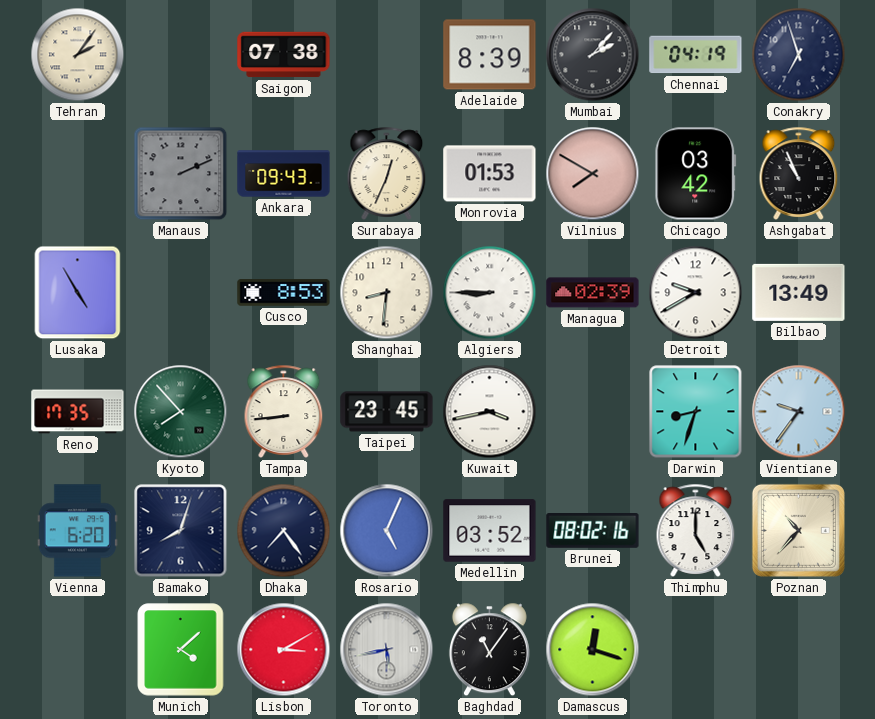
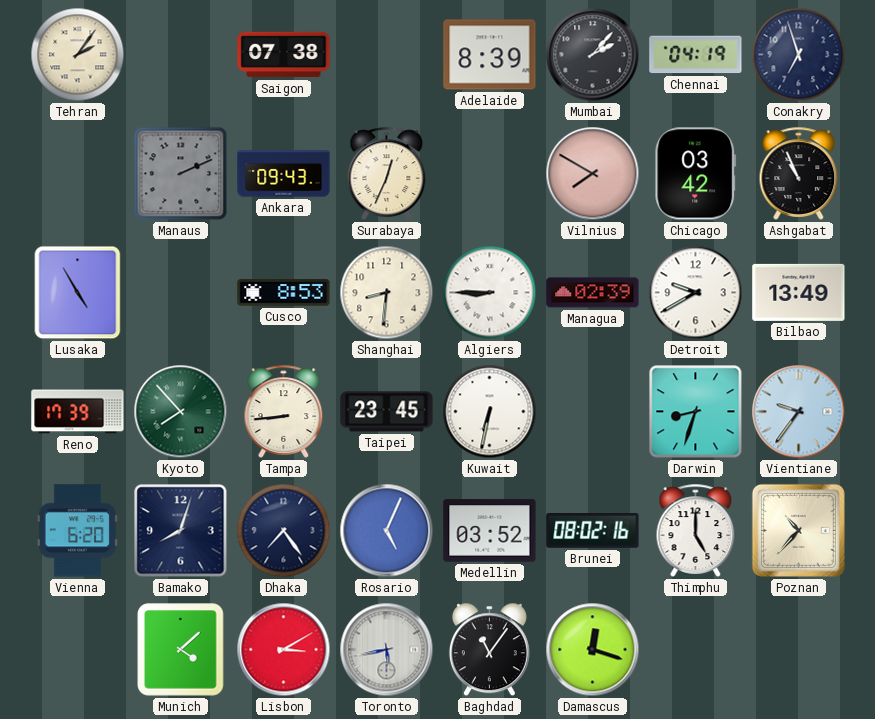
Monrovia: 01:53 -> none (490, 174)
Reno: 17:35 -> 17:39 (78, 412)
Kuwait: 3:43 -> 6:32 (490, 412)
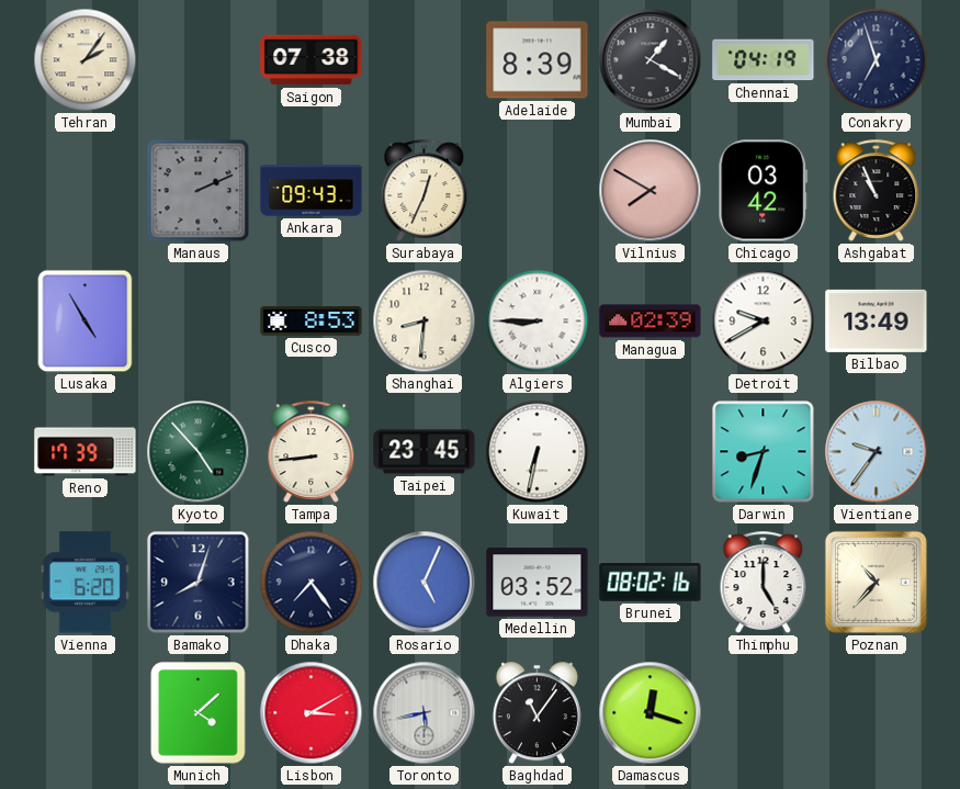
Mumbai: 2:07 -> 1:20 (651, 60)
Kyoto: 7:53 -> 4:53 (199, 452)
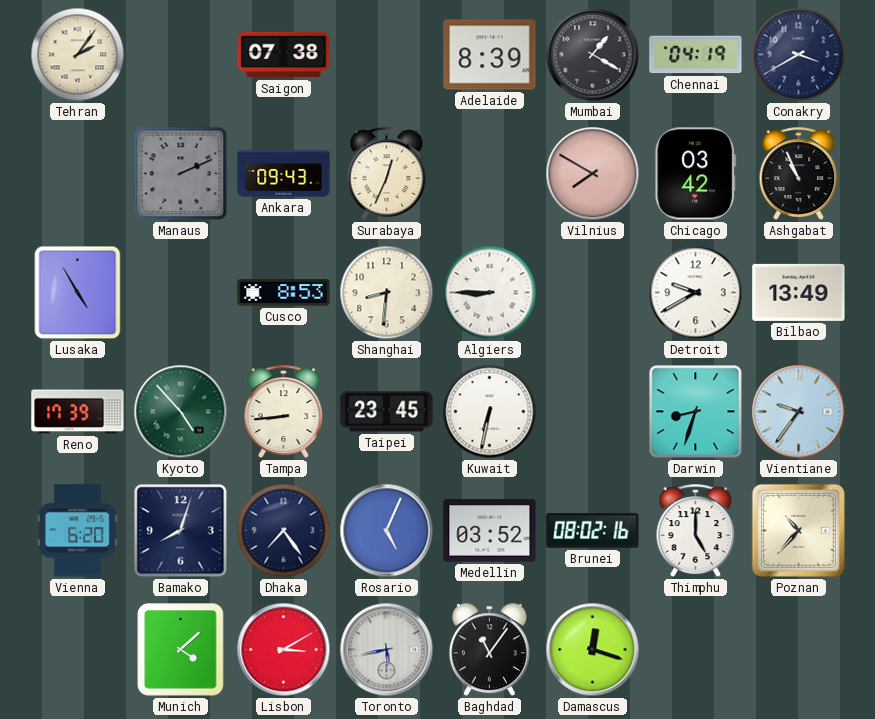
Conakry: 6:57 -> 3:40 (799, 55)
Managua: 02:39 -> none (651, 322)
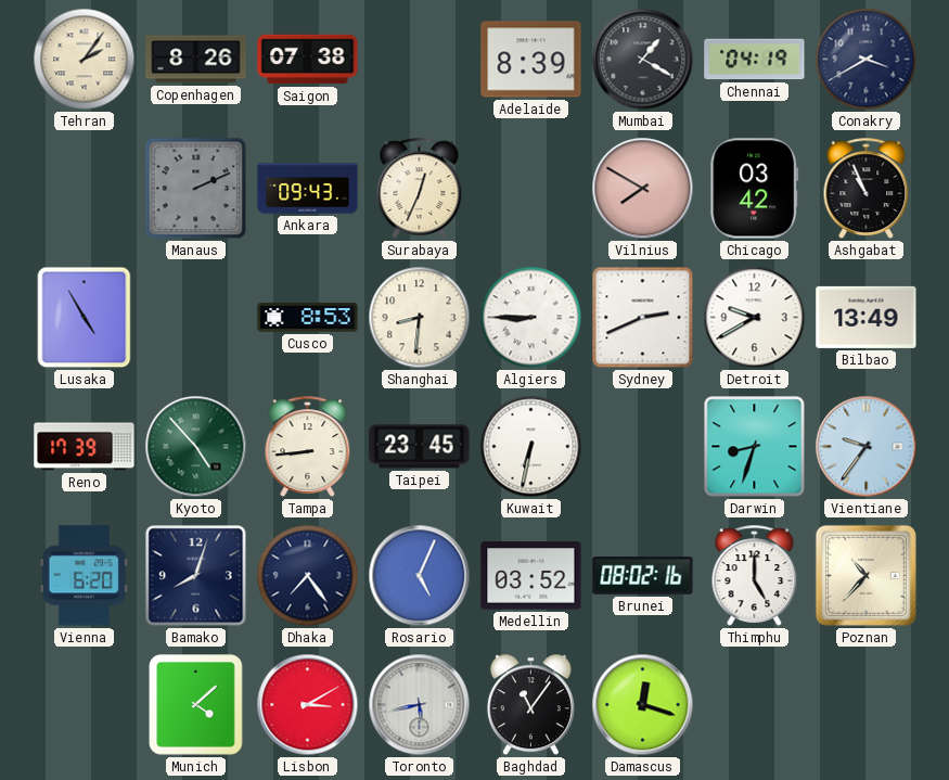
Copenhagen: none -> 8:26 (196, 60)
Sydney: none -> 2:41 (643, 318)
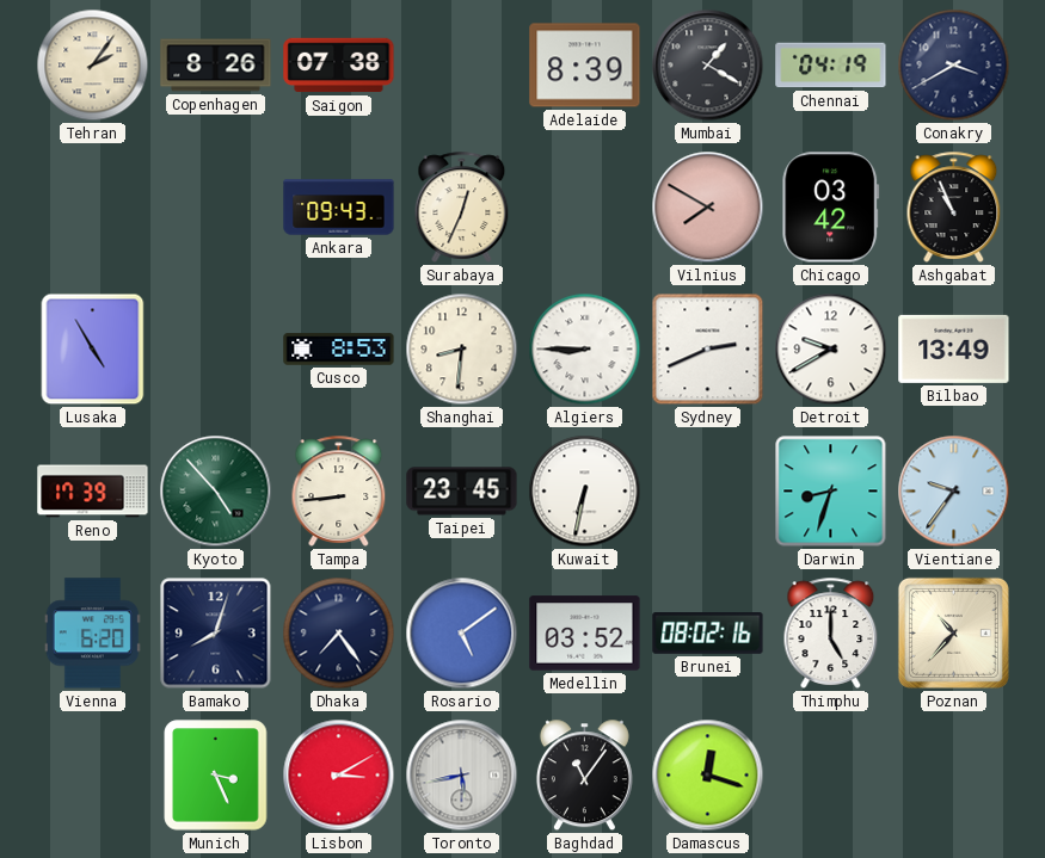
Manaus: 2:11 -> none (196, 189)
Rosario: 5:04 -> 5:09 (462, 634)
Munich: 4:08 -> 3:26 (216, 776)
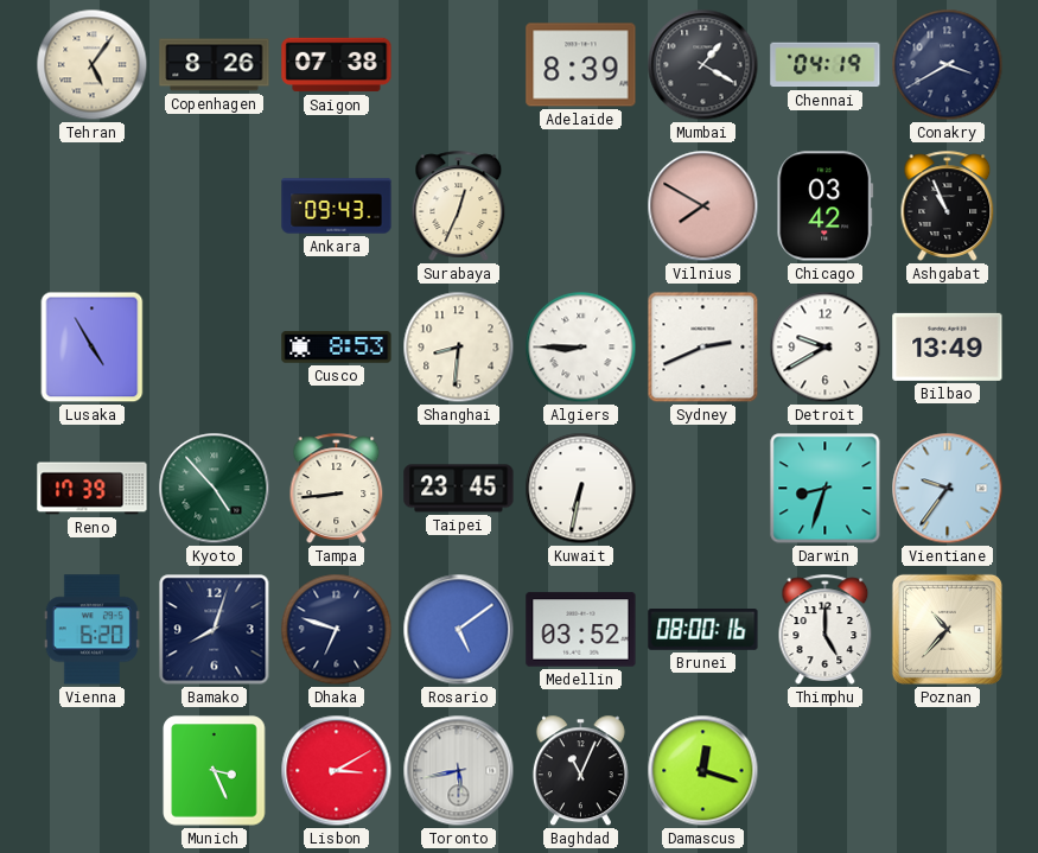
Tehran: 2:06 -> 5:06 (93, 65)
Dhaka: 7:24 -> 6:48 (337, 630)
Brunei: 08:02 -> 08:00 (703, 630)
Baghdad: 11:06 -> 11:04 (580, 771)
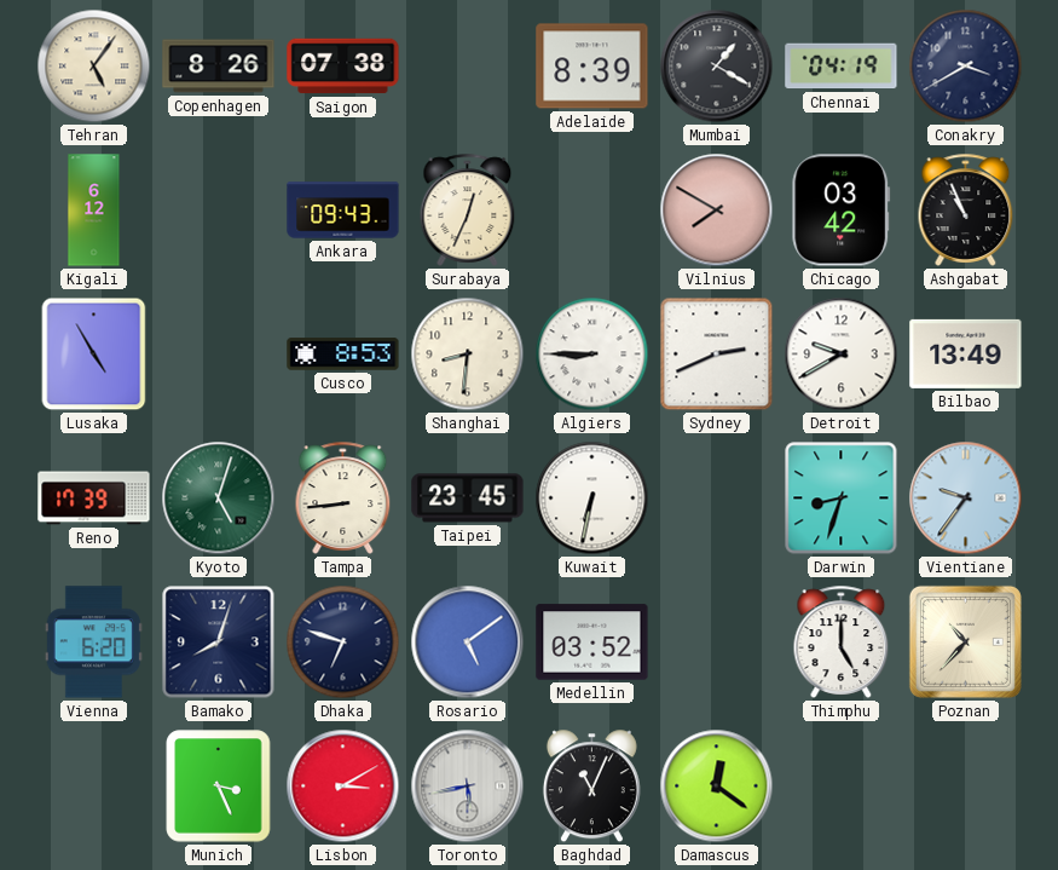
Kigali: none -> 6:12 (94, 211)
Kyoto: 4:53 -> 5:03 (219, 499)
Brunei: 08:00 -> none (703, 630)
Damascus: 12:18 -> 12:21 (717, 787)
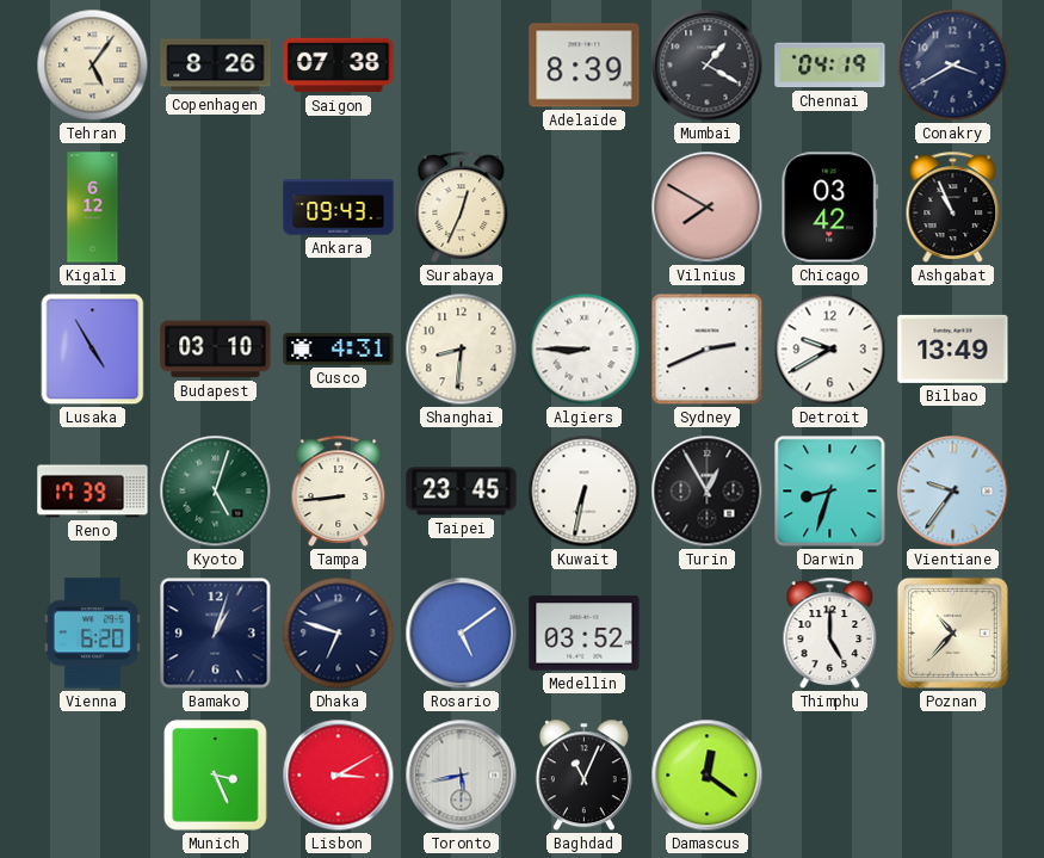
Budapest: none -> 03:10 (216, 350)
Cusco: 8:53 -> 4:31 (339, 350)
Turin: none -> 12:55 (708, 492)
Bamako: 8:03 -> 1:03 (216, 634)
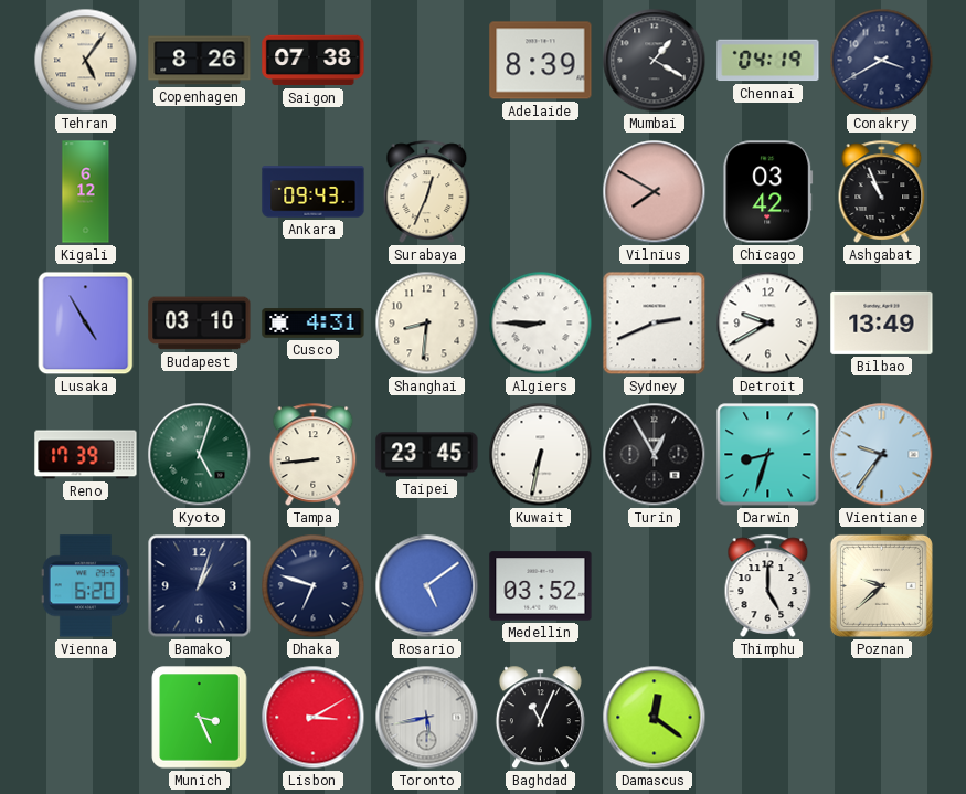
Poznan: 10:37 -> 9:38 (881, 585)
